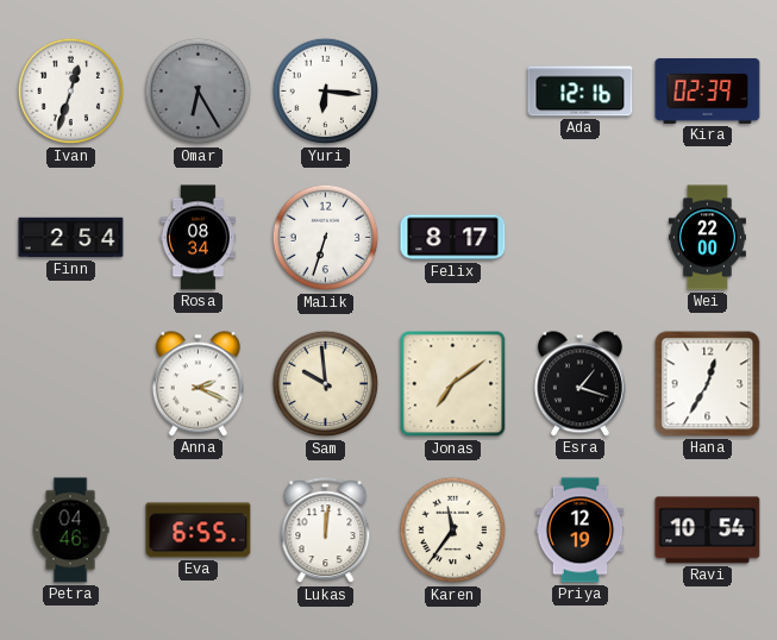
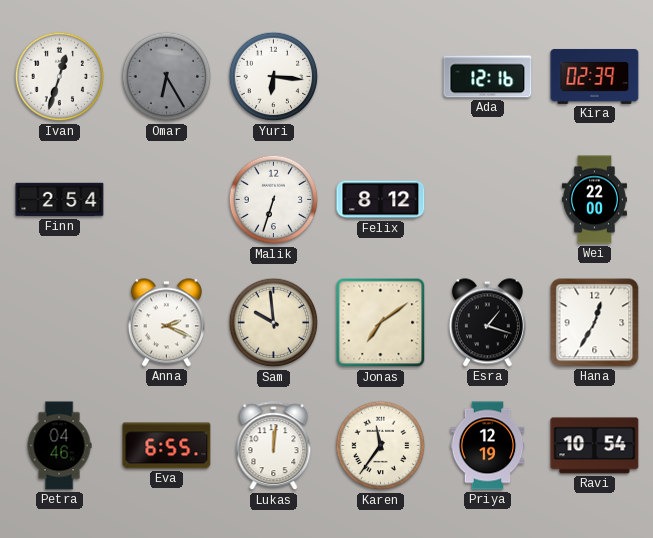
Rosa: 08:34 -> none (198, 238)
Felix: 8:17 -> 8:12 (381, 200)
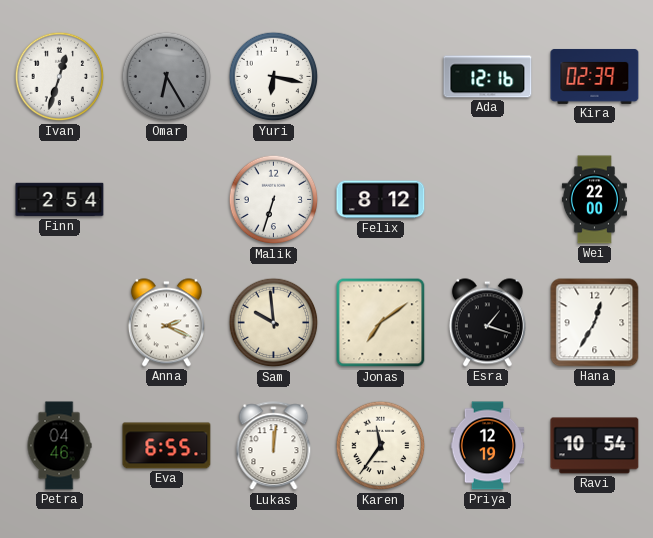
Yuri: 6:16 -> 6:17 (274, 77)
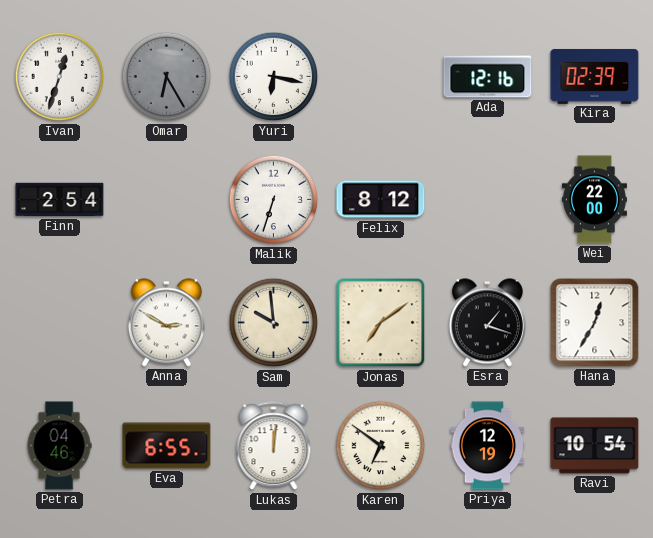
Anna: 2:19 -> 2:50 (166, 323)
Karen: 11:36 -> 6:51 (381, 446)
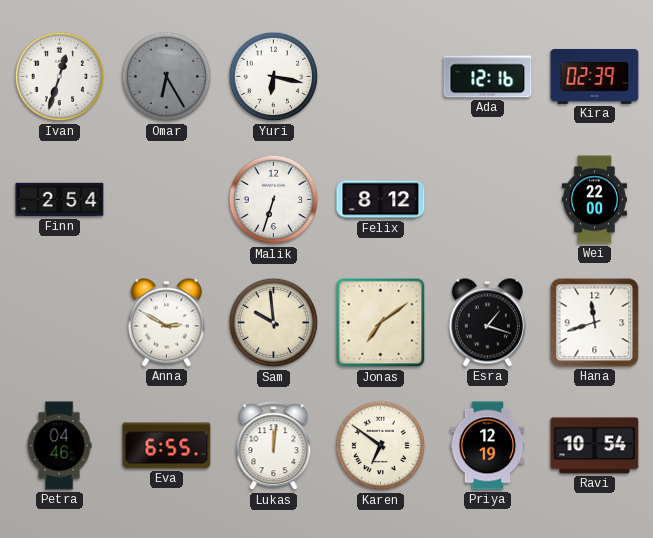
Hana: 12:35 -> 11:42 (595, 323)
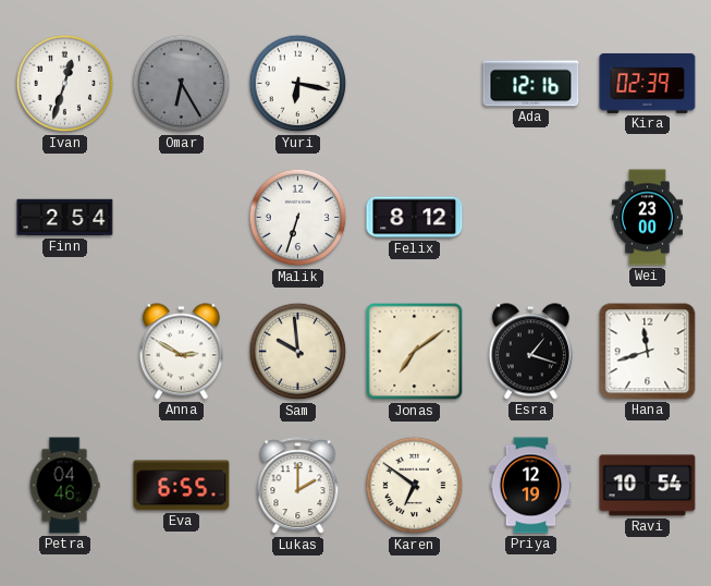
Wei: 22:00 -> 23:00 (647, 218)
Lukas: 12:01 -> 2:00 (298, 486)
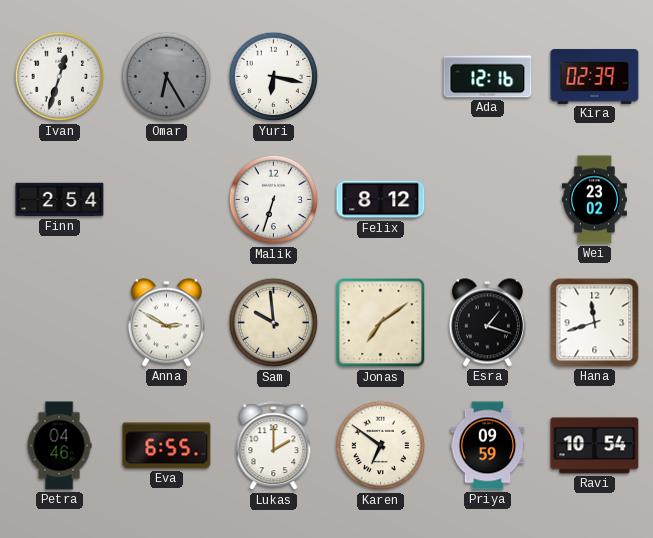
Wei: 23:00 -> 23:02 (594, 200)
Priya: 12:19 -> 09:59 (488, 446)
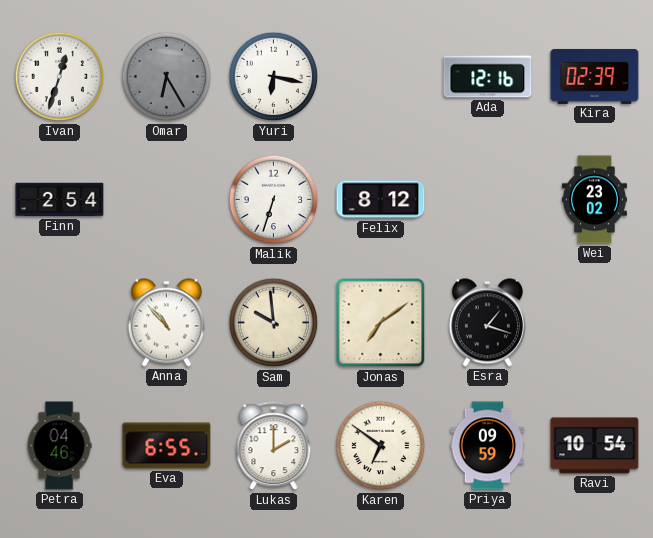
Anna: 2:50 -> 10:53 (166, 323)
Hana: 11:42 -> none (595, 323)
